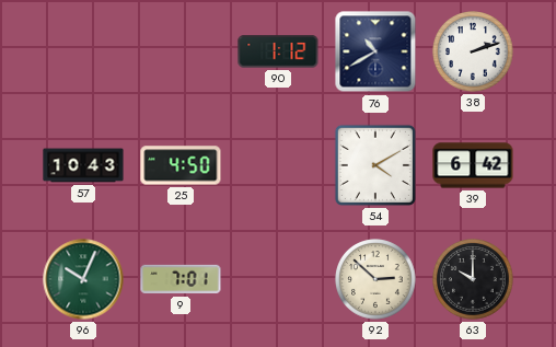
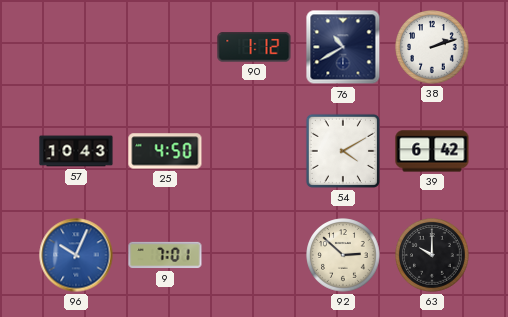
96 dial: green -> blue (76, 255)
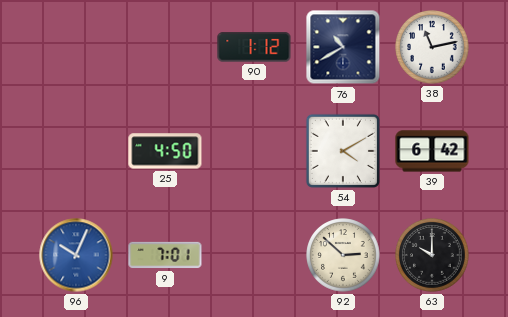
38: 2:12 -> 11:13 (432, 47)
57: 10:43 -> none (76, 151)
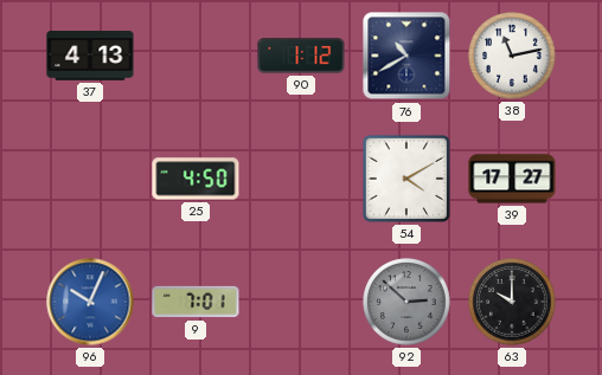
37: none -> 4:13 (90, 57)
39: 6:42 -> 17:27 (512, 179)
92 dial: cream -> grey (406, 302)
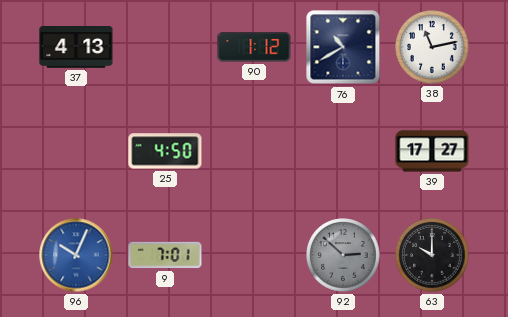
54: 4:10 -> none (406, 179)
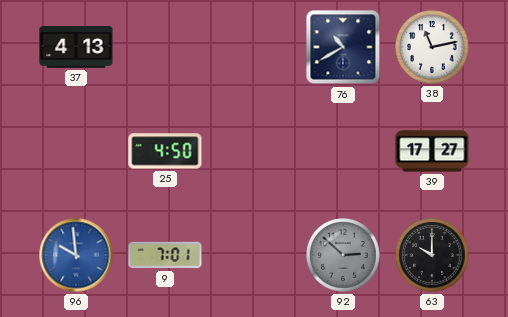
90: 1:12 -> none (254, 47)
96: 10:04 -> 9:59 (76, 255)
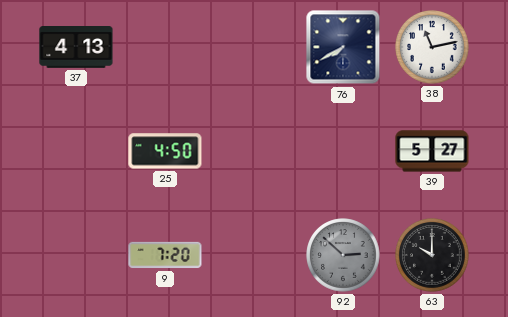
76: 10:40 -> 7:40 (343, 47)
39: 17:27 -> 5:27 (432, 151)
96: 9:59 -> none (76, 255)
9: 7:01 -> 7:20 (165, 255)
